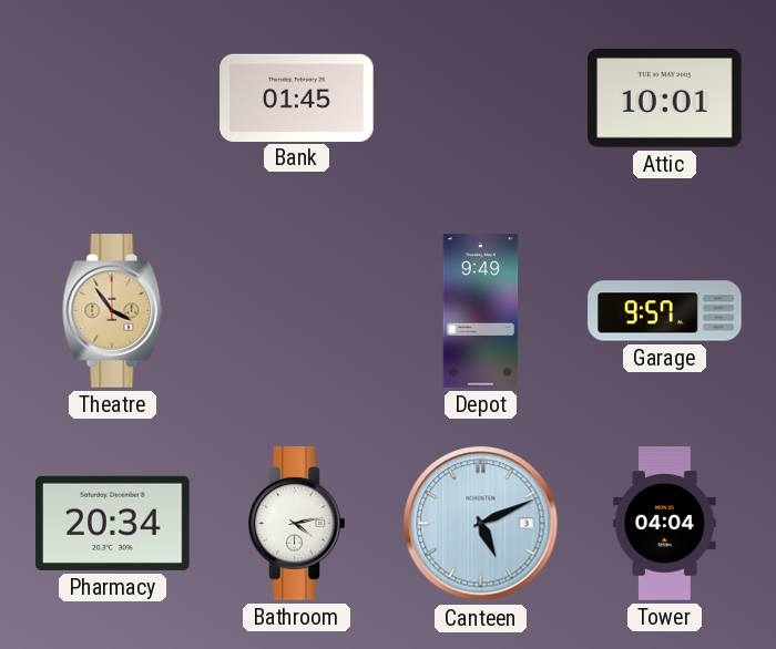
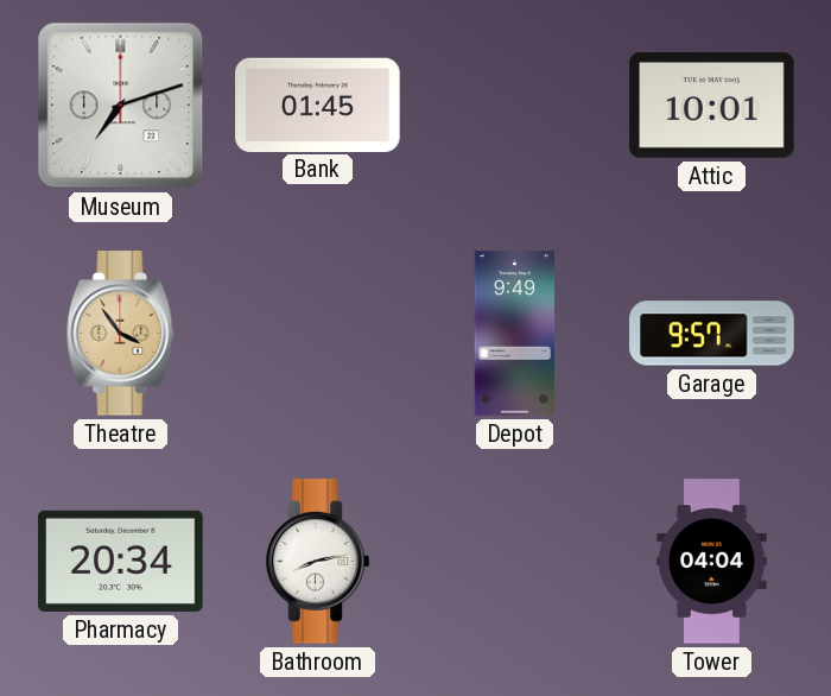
Museum: none -> 7:12 (121, 106)
Bathroom: 4:13 -> 8:13 (318, 562)
Canteen: 5:11 -> none (481, 524)
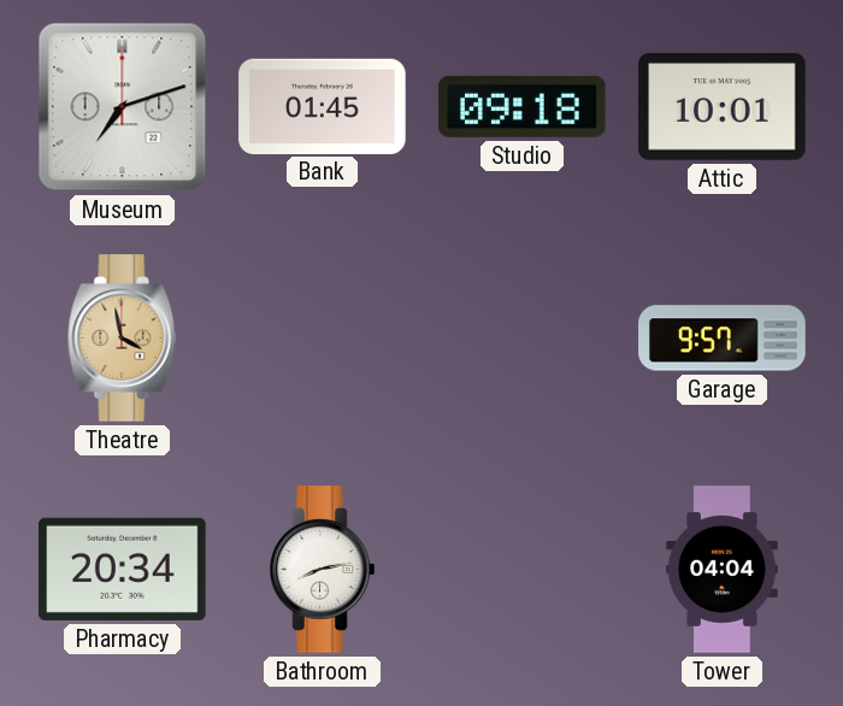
Studio: none -> 09:18 (523, 106)
Theatre: 3:54 -> 3:58 (123, 339)
Depot: 9:49 -> none (515, 334)
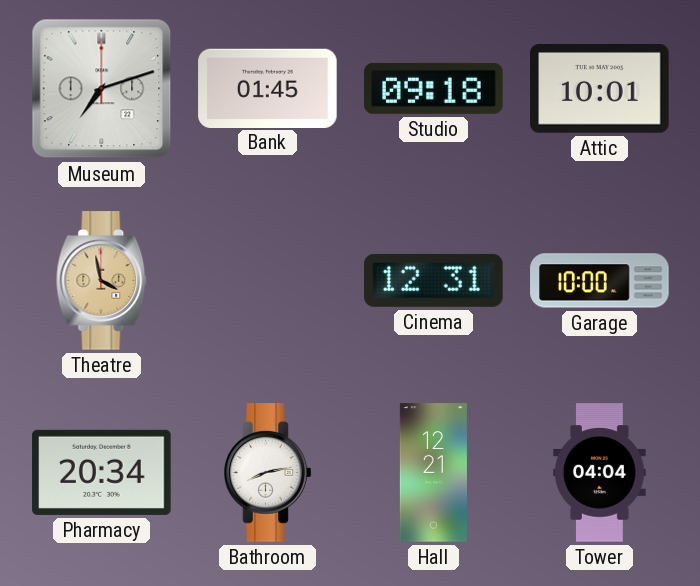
Cinema: none -> 12:31 (434, 280)
Garage: 9:57 -> 10:00 (600, 281)
Hall: none -> 12:21 (433, 473)
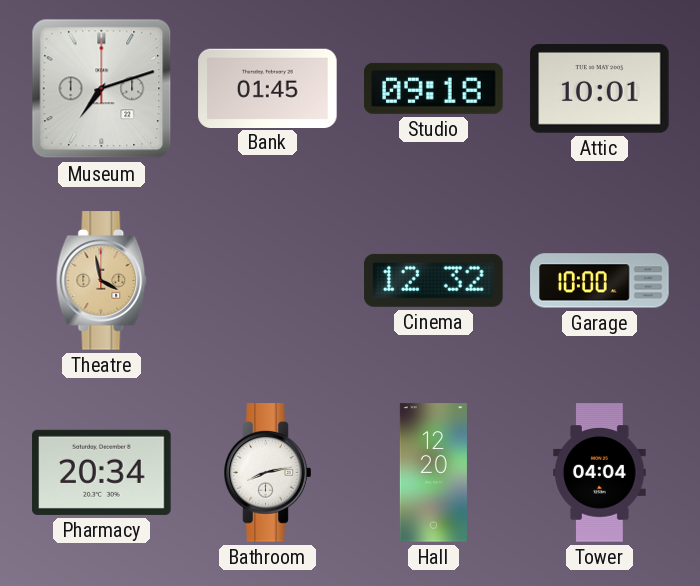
Cinema: 12:31 -> 12:32 (434, 280)
Hall: 12:21 -> 12:20 (433, 473)
